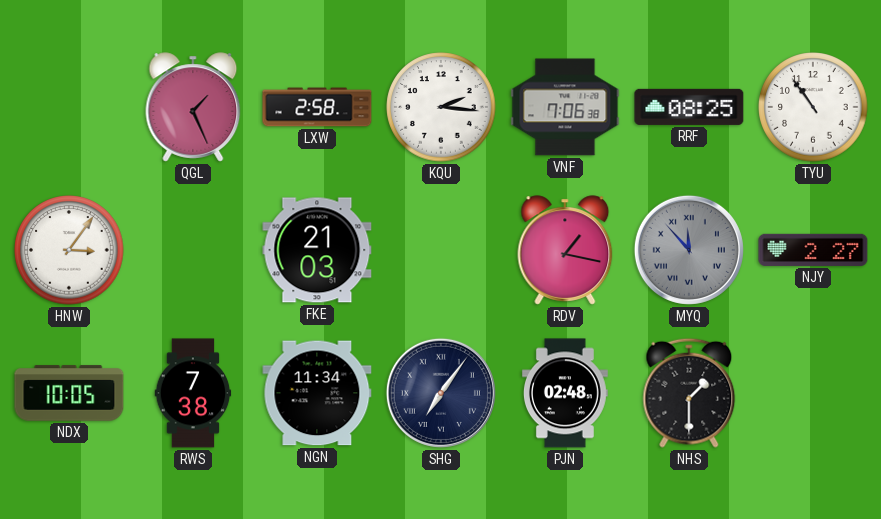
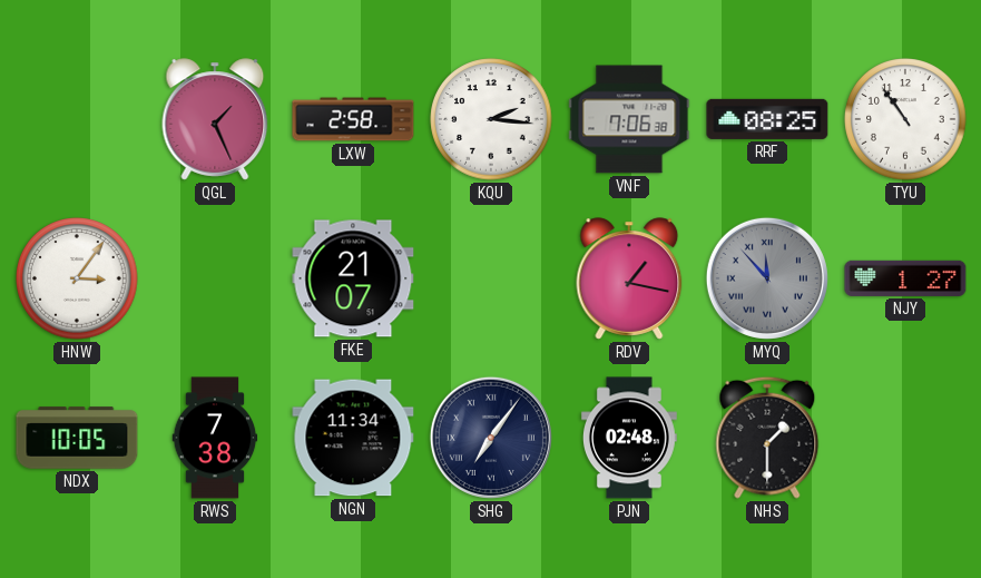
FKE: 21:03 -> 21:07 (353, 278)
NJY: 2:27 -> 1:27 (905, 278)
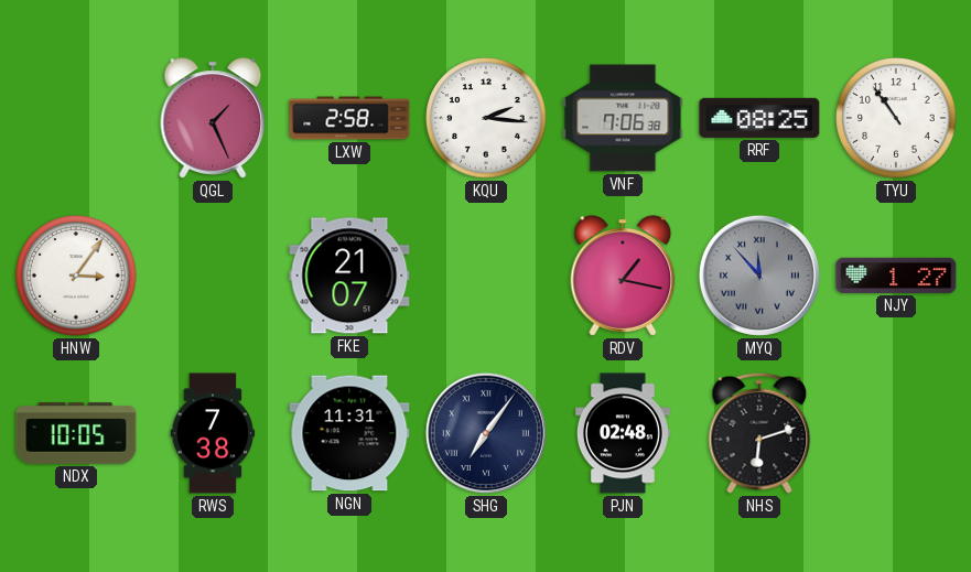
NGN: 11:34 -> 11:31 (349, 433)
NHS: 1:30 -> 6:12 (759, 433)
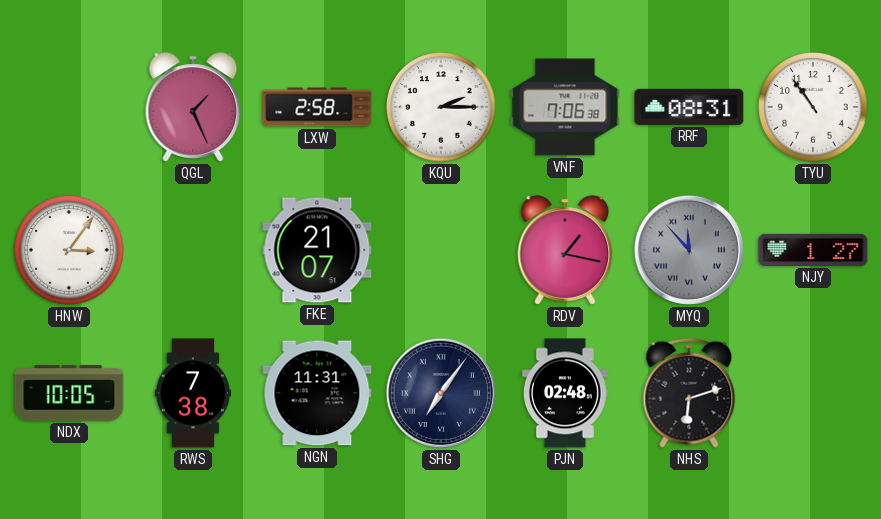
KQU: 2:16 -> 2:15 (441, 107)
RRF: 08:25 -> 08:31 (689, 107)
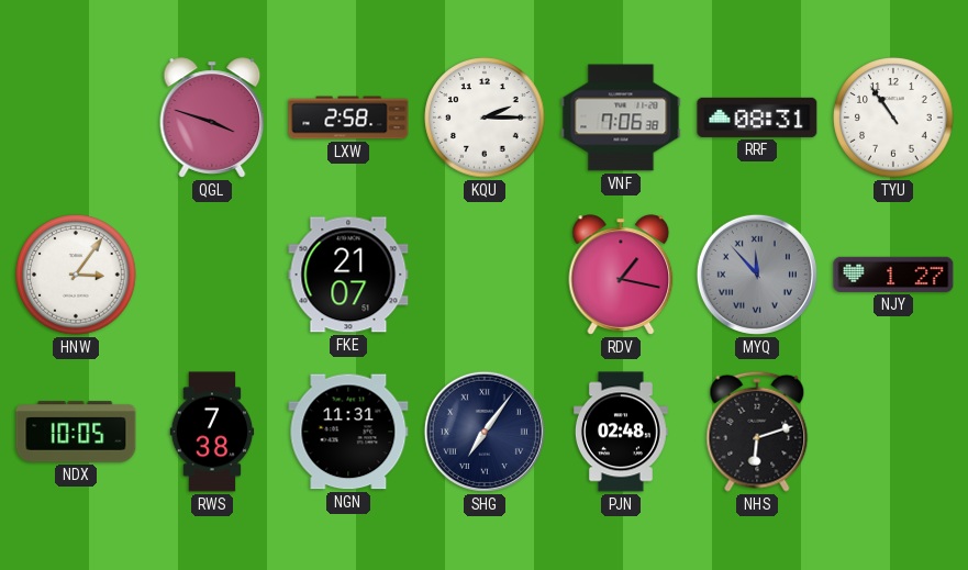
QGL: 1:26 -> 3:48 (212, 118)
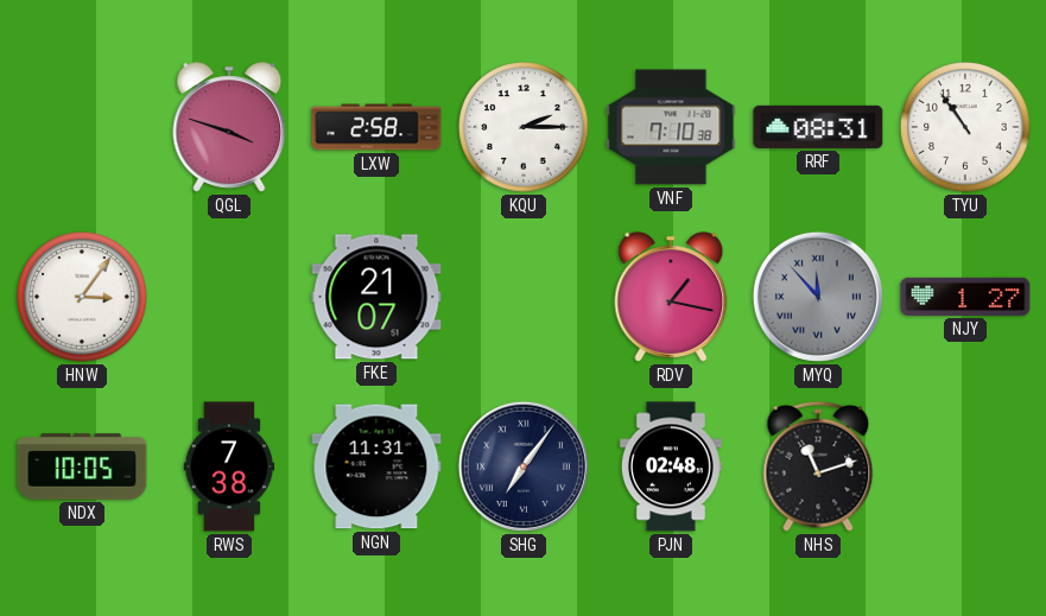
VNF: 7:06 -> 7:10 (671, 127)
NHS: 6:12 -> 11:12 (818, 466)
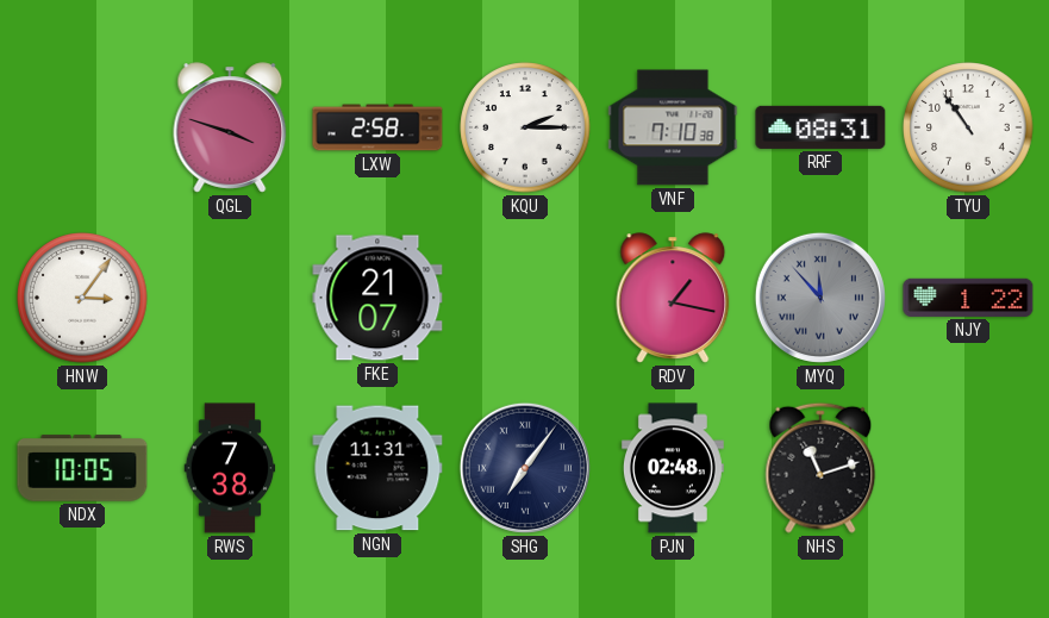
NJY: 1:27 -> 1:22 (968, 298)
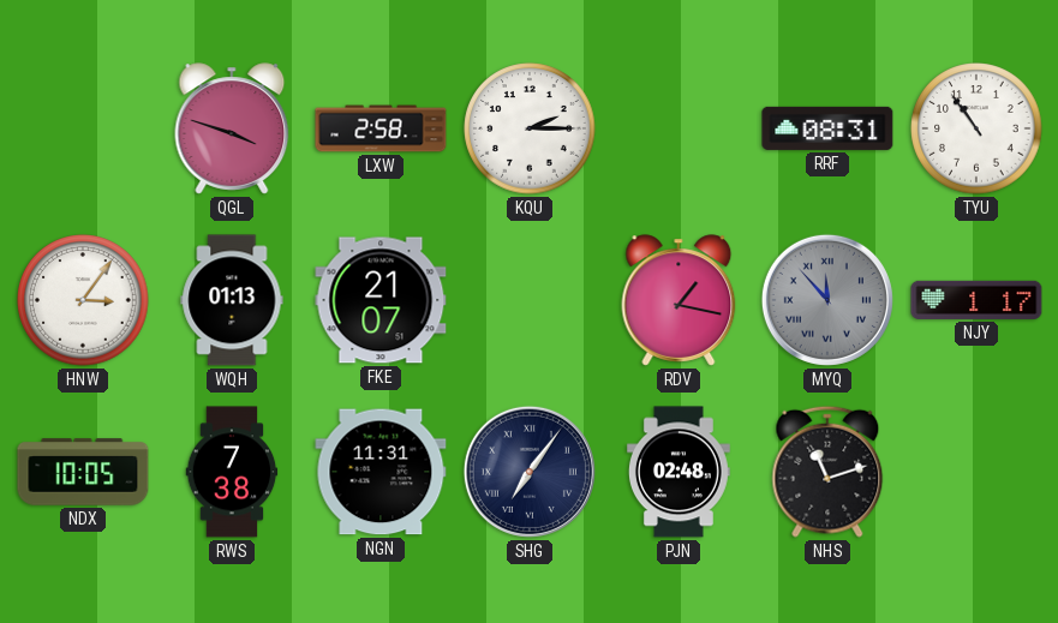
VNF: 7:10 -> none (673, 127)
WQH: none -> 01:13 (232, 300)
NJY: 1:22 -> 1:17 (976, 300)
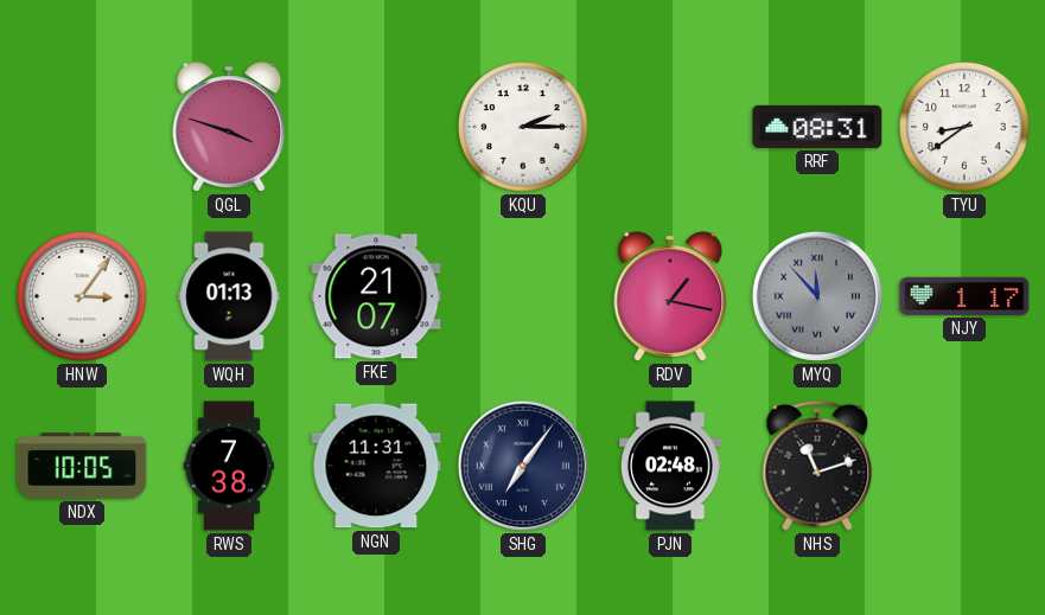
LXW: 2:58 -> none (381, 128)
TYU: 10:54 -> 8:39 (964, 127)
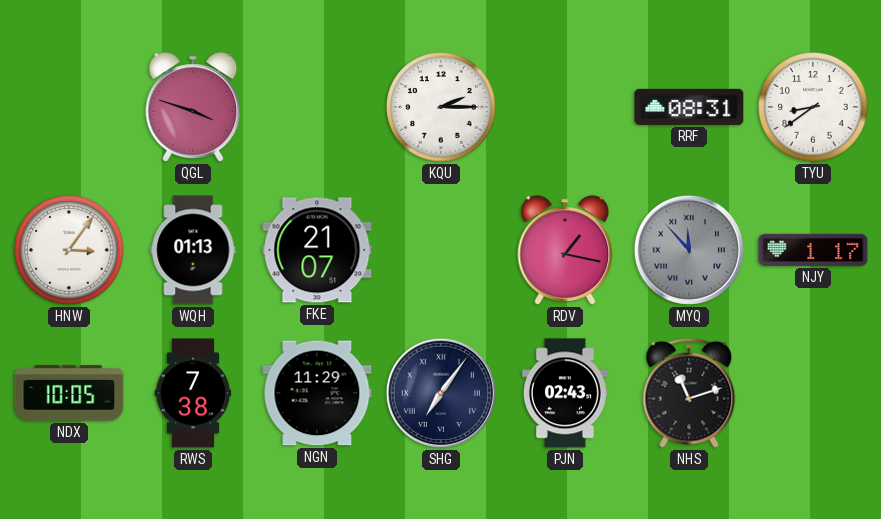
NGN: 11:31 -> 11:29 (317, 393)
PJN: 02:48 -> 02:43 (565, 393)
